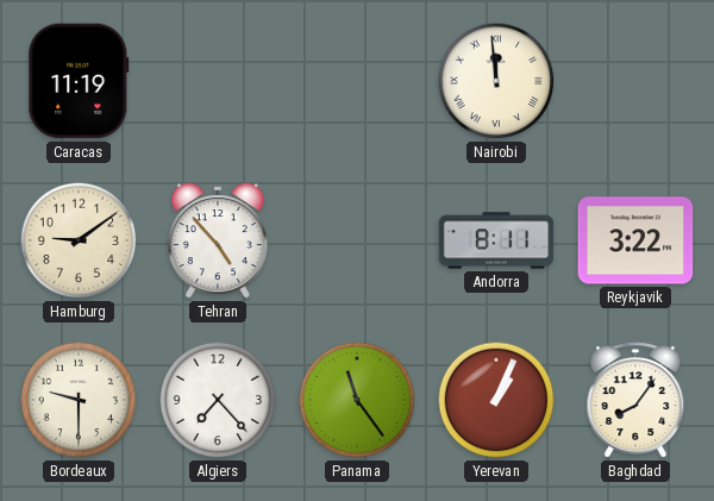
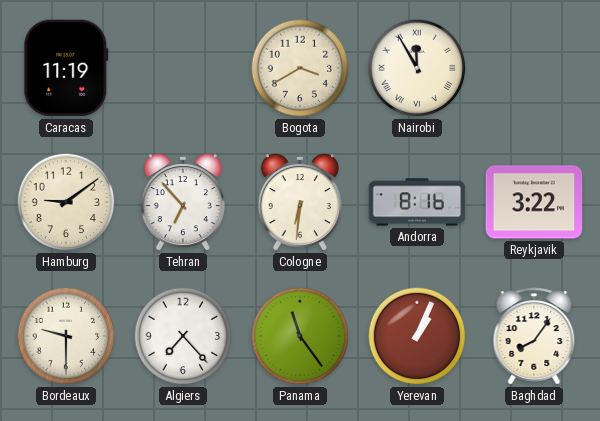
Bogota: none -> 3:40 (300, 68)
Nairobi: 11:59 -> 11:55 (417, 68)
Tehran: 4:53 -> 6:53 (183, 203)
Cologne: none -> 6:31 (300, 203)
Andorra: 8:11 -> 8:16 (417, 202)
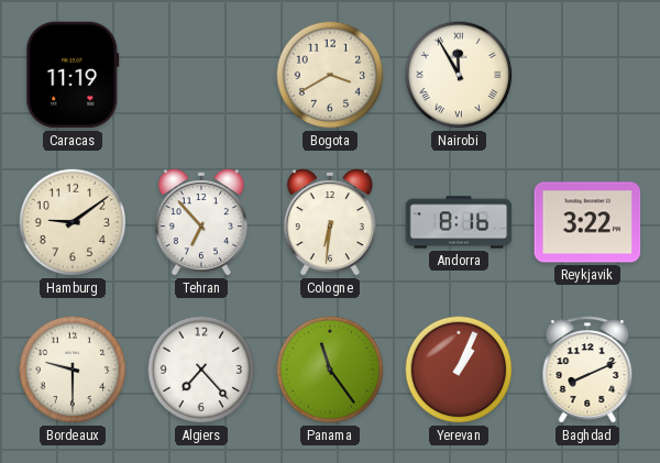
Baghdad: 8:06 -> 8:11 (587, 370)
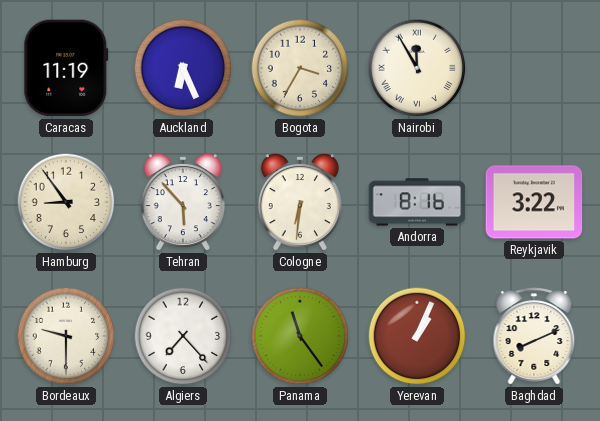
Auckland: none -> 6:26 (183, 68)
Bogota: 3:40 -> 3:35 (300, 68)
Hamburg: 9:09 -> 8:54 (66, 202)
Tehran: 6:53 -> 5:53 (183, 203)
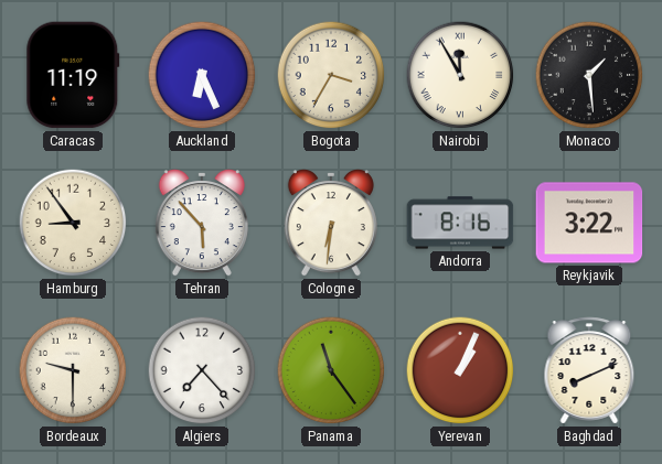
Monaco: none -> 1:29 (589, 75)
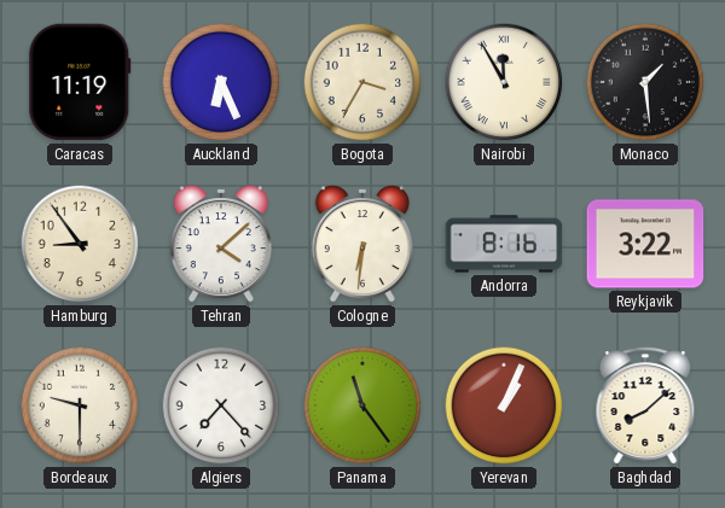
Tehran: 5:53 -> 4:08 (221, 245)
Baghdad: 8:11 -> 8:08 (645, 405)
